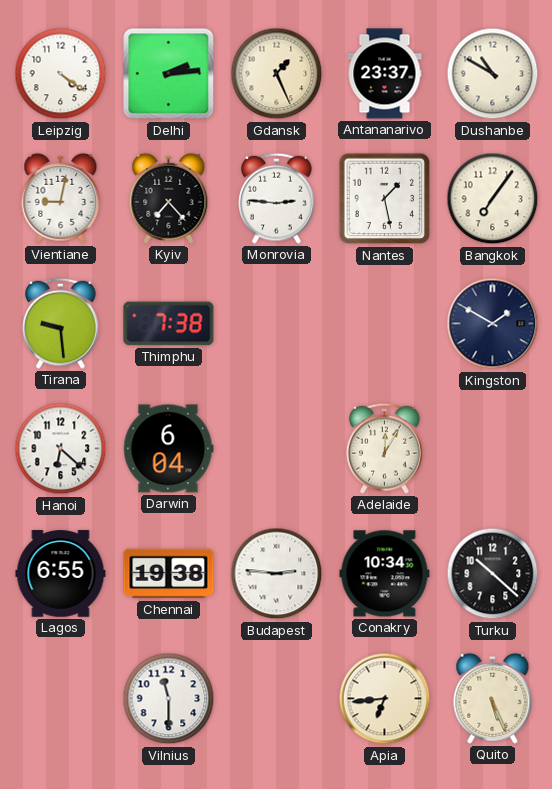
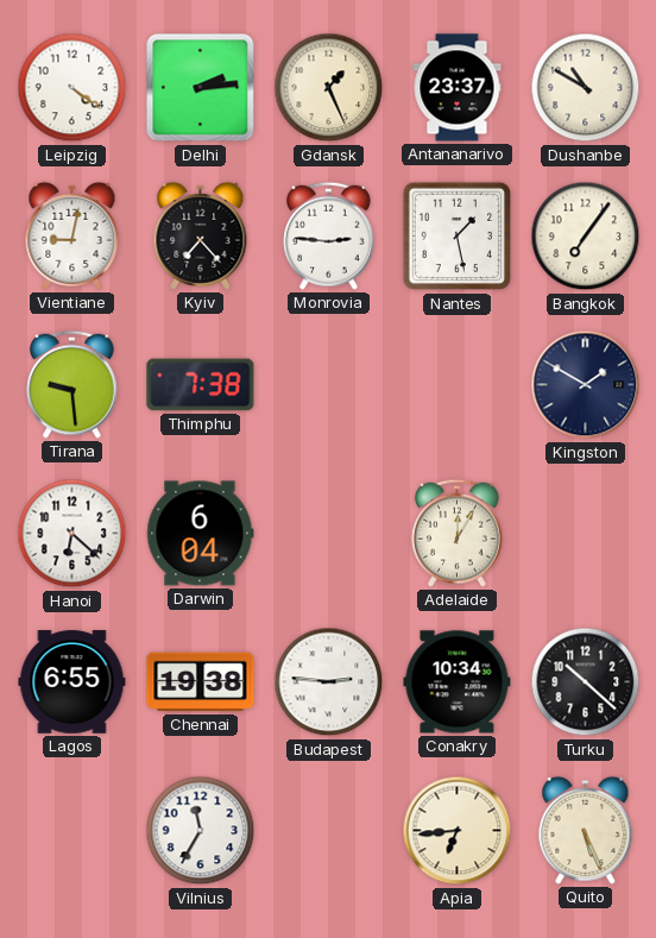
Vilnius: 11:30 -> 11:35 (201, 831)
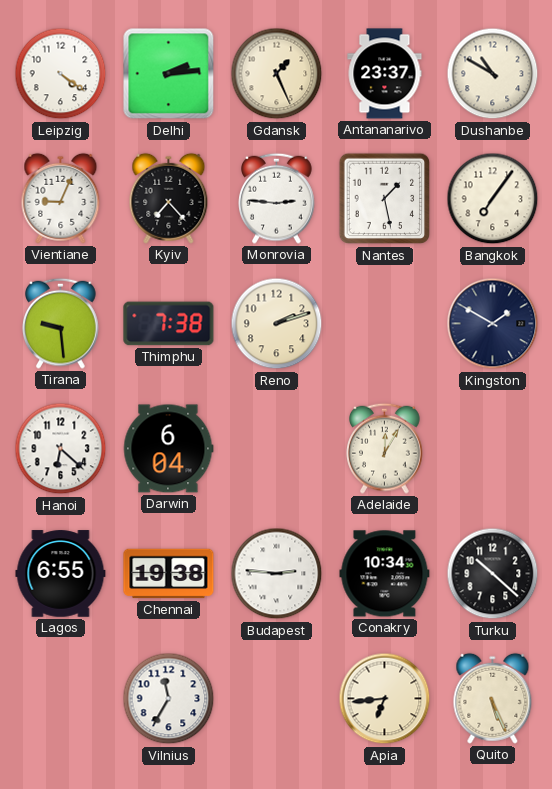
Vientiane: 9:02 -> 9:04 (61, 198)
Reno: none -> 2:12 (277, 324)
